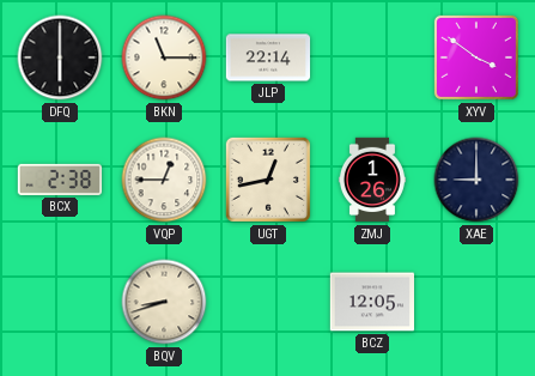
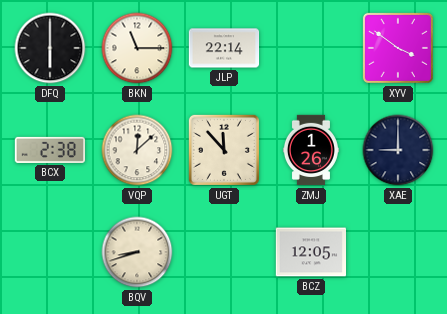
VQP: 12:45 -> 12:08 (137, 150)
UGT: 12:43 -> 11:53 (224, 150)
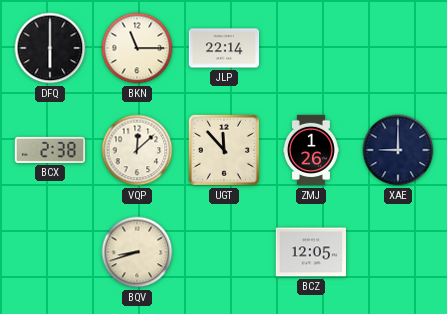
XYV: 3:51 -> none (398, 48)
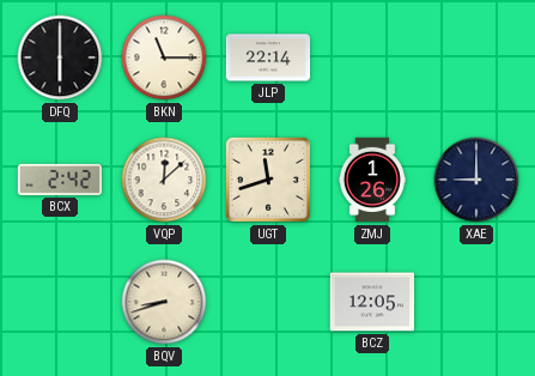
BCX: 2:38 -> 2:42 (60, 180)
UGT: 11:53 -> 11:42 (268, 180)
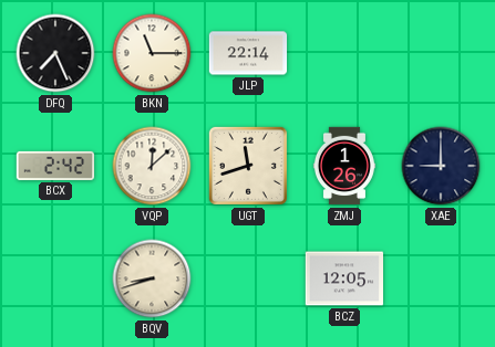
DFQ: 6:00 -> 7:26 (55, 53)
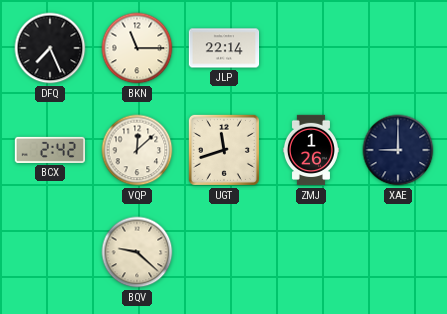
BQV: 8:42 -> 9:22 (137, 252)
BCZ: 12:05 -> none (343, 278)
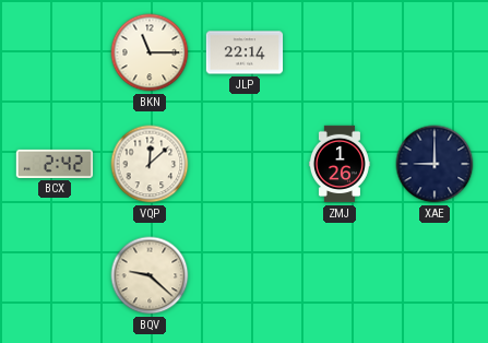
DFQ: 7:26 -> none (50, 48)
UGT: 11:42 -> none (224, 150)
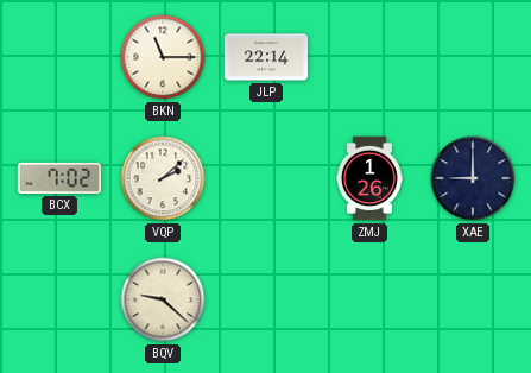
BCX: 2:42 -> 7:02 (59, 178)
VQP: 12:08 -> 2:08 (163, 178)
